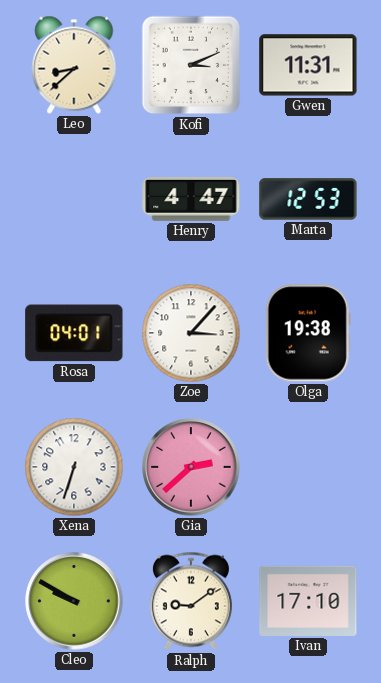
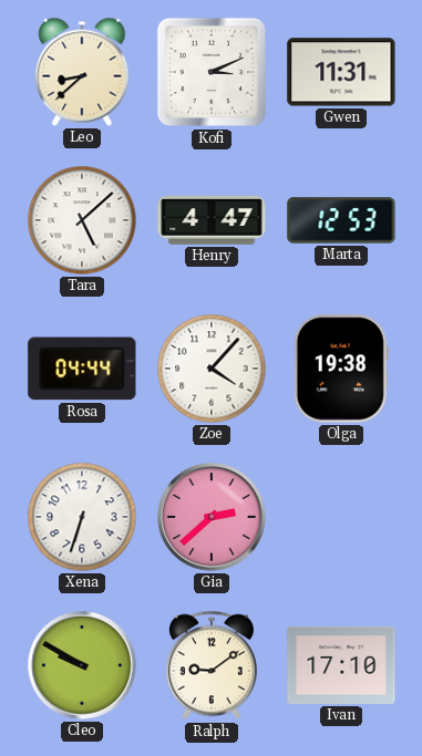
Tara: none -> 5:08 (82, 220)
Rosa: 04:01 -> 04:44 (82, 369)
Zoe: 3:07 -> 4:07 (212, 369)
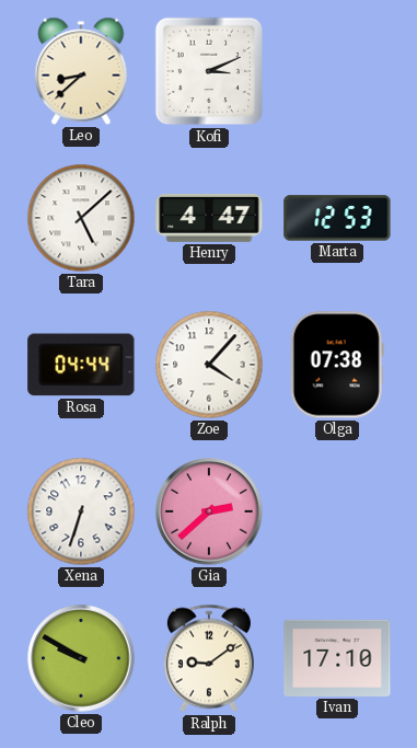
Gwen: 11:31 -> none (341, 72)
Olga: 19:38 -> 07:38 (337, 365)
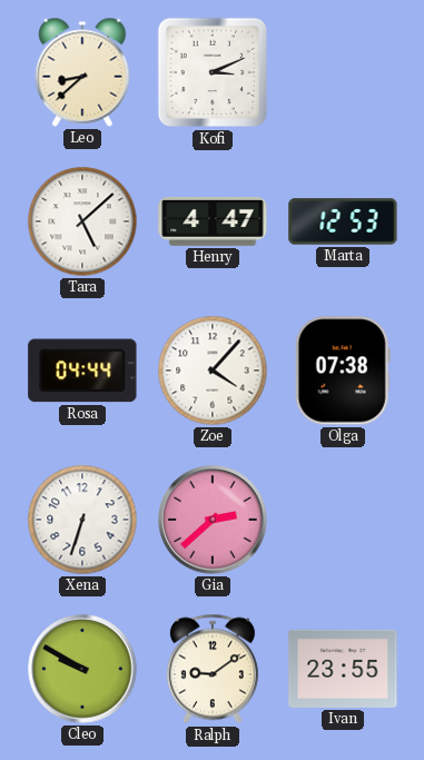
Ivan: 17:10 -> 23:55 (343, 669)
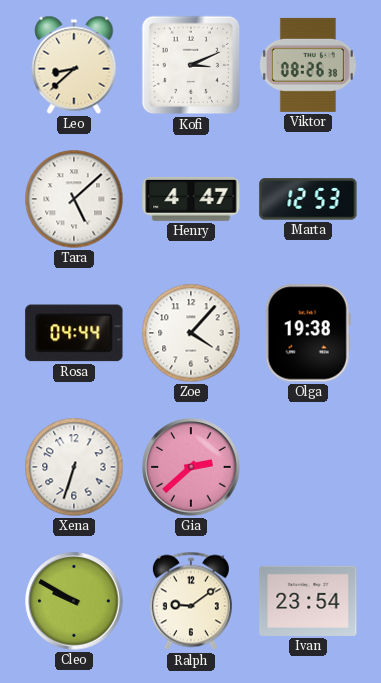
Viktor: none -> 08:26 (308, 65)
Olga: 07:38 -> 19:38 (308, 333)
Ivan: 23:55 -> 23:54 (308, 601)
